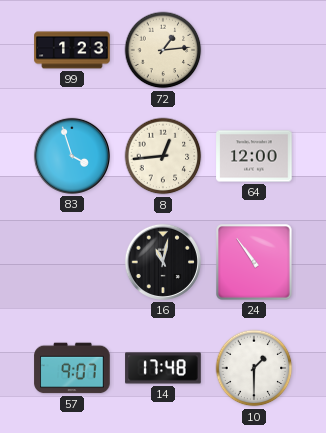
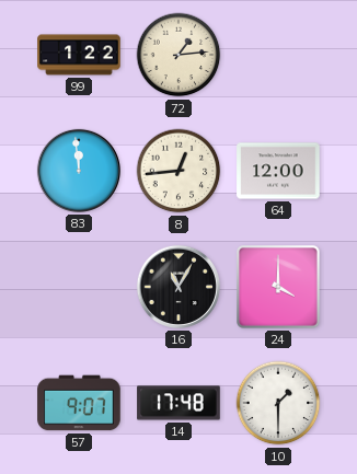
99: 1:23 -> 1:22 (79, 55)
83: 3:57 -> 11:59 (79, 171)
16: 11:02 -> 11:05 (178, 287)
24: 10:54 -> 4:00 (278, 287)
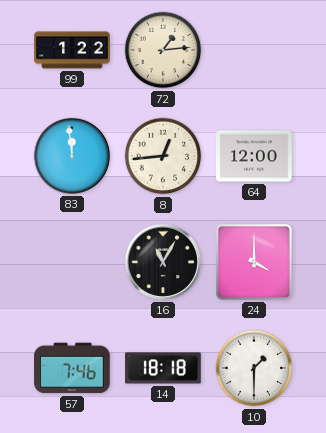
57: 9:07 -> 7:46 (72, 368)
14: 17:48 -> 18:18 (163, 368)
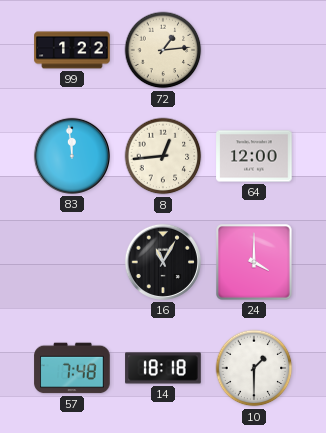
57: 7:46 -> 7:48 (72, 368)
